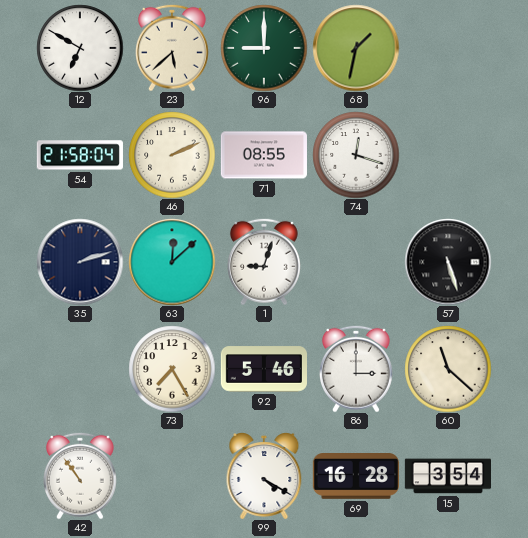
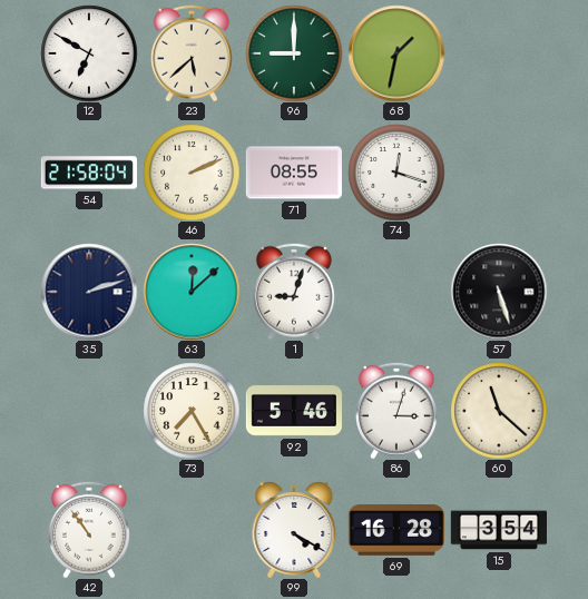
86: 3:00 -> 3:03 (398, 411)
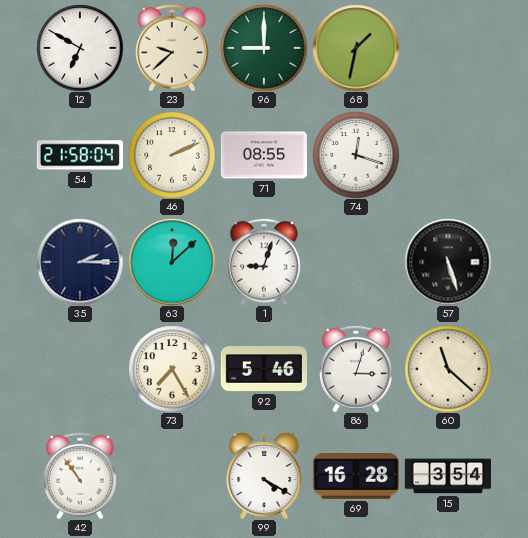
23: 5:38 -> 9:38 (173, 48)
35: 2:12 -> 2:15 (80, 262)
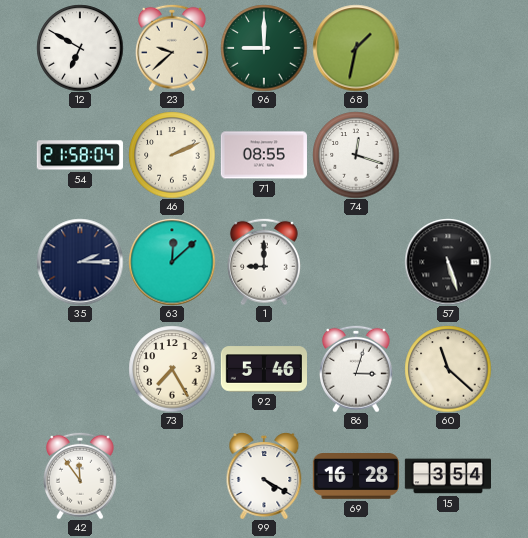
1: 9:03 -> 9:00 (265, 262)
42: 10:54 -> 11:54 (81, 476)
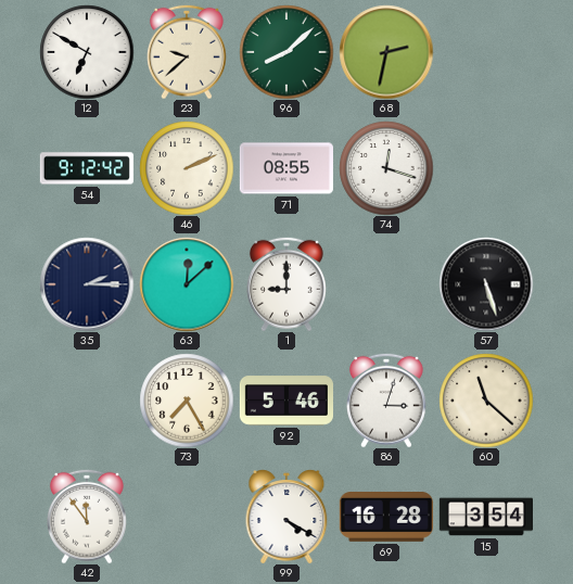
96: 9:00 -> 8:08 (286, 52)
68: 1:32 -> 2:32 (386, 52)
54: 21:58 -> 9:12 (87, 168)
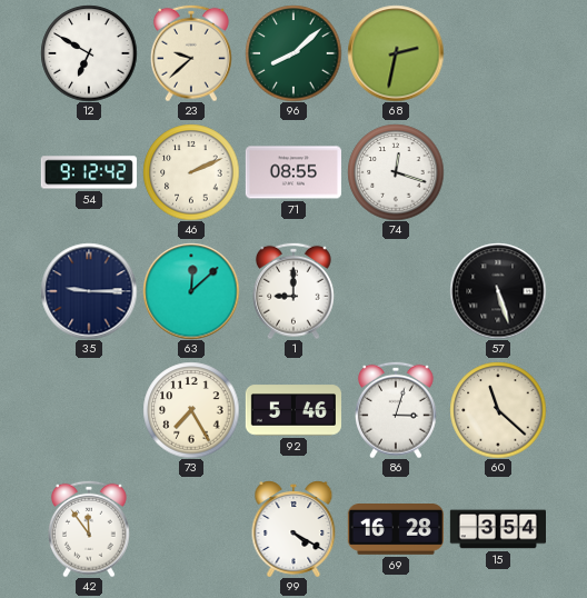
35: 2:15 -> 9:15 (89, 291)
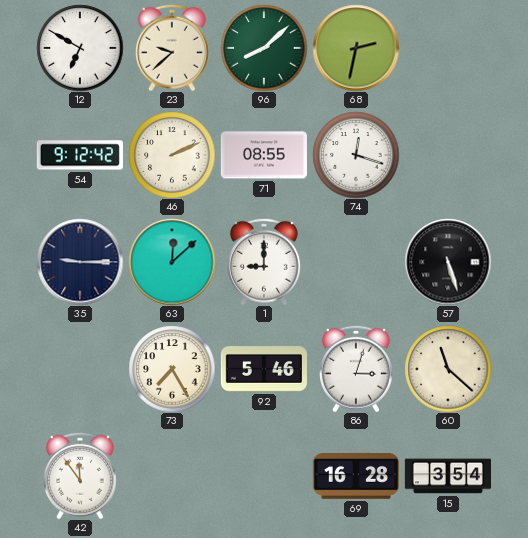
99: 4:20 -> none (293, 529)
